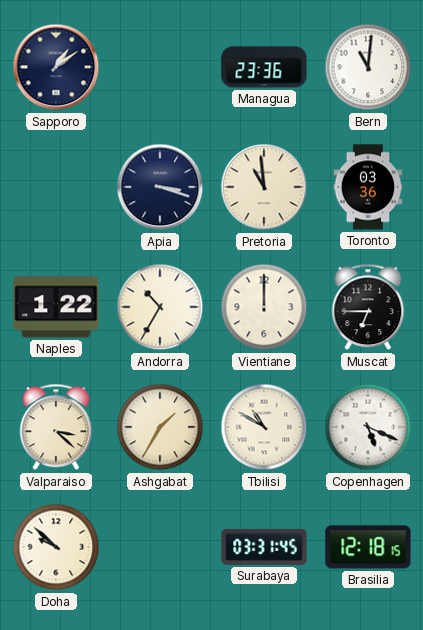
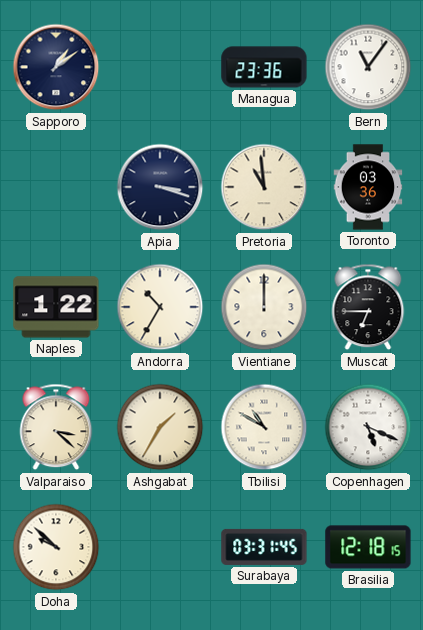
Bern: 11:01 -> 11:06 (368, 67)
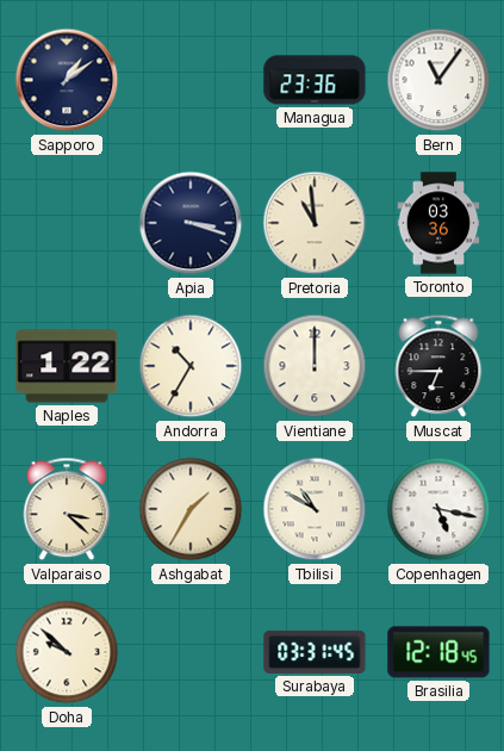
Copenhagen: 5:19 -> 5:17 (438, 509)
Brasilia: 12:18:15 -> 12:18:45 (438, 652)
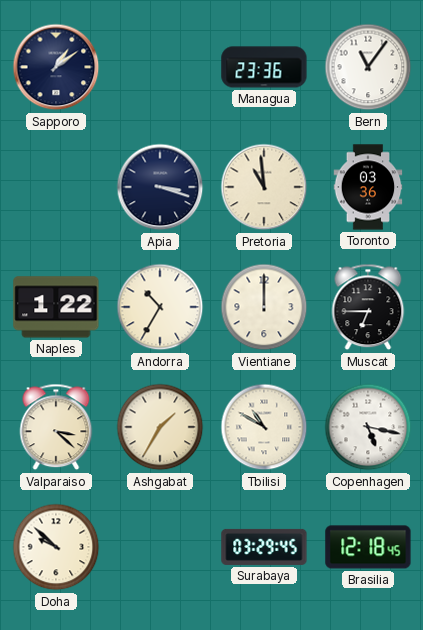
Surabaya: 03:31 -> 03:29 (264, 547)
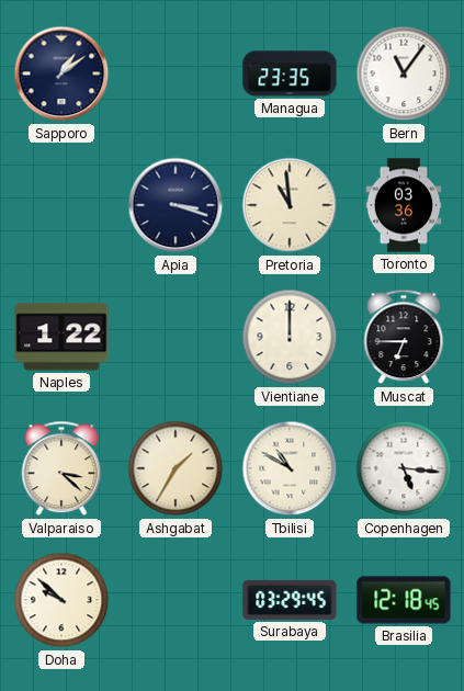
Managua: 23:36 -> 23:35 (290, 73)
Andorra: 10:35 -> none (160, 307)
Copenhagen: 5:17 -> 5:16 (404, 468)
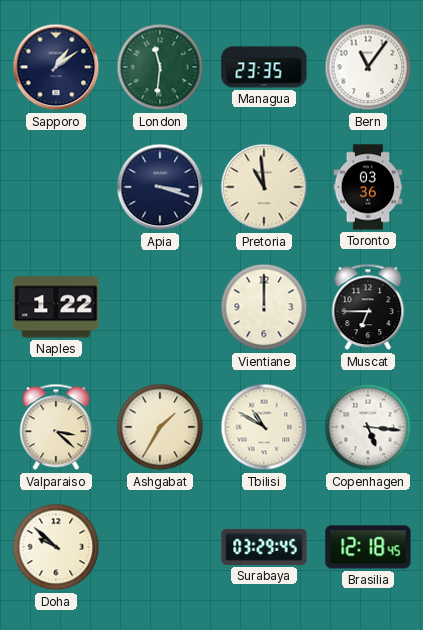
London: none -> 11:31 (160, 67)
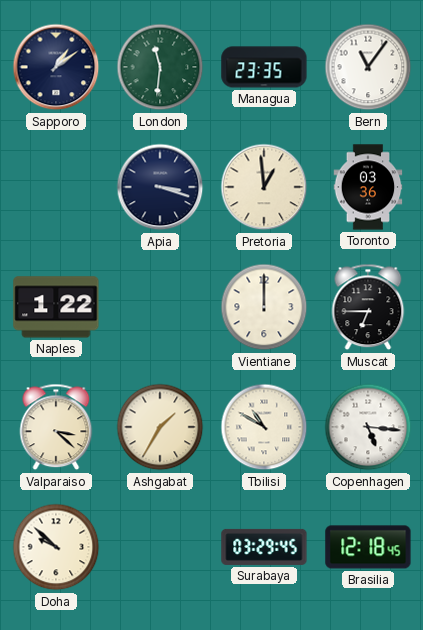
Pretoria: 10:59 -> 12:59 (264, 187)
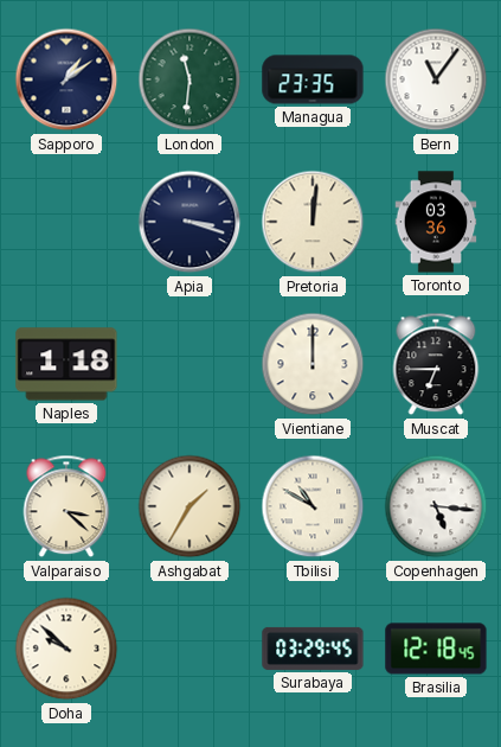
Pretoria: 12:59 -> 12:01 (313, 222)
Naples: 1:22 -> 1:18 (66, 364)
